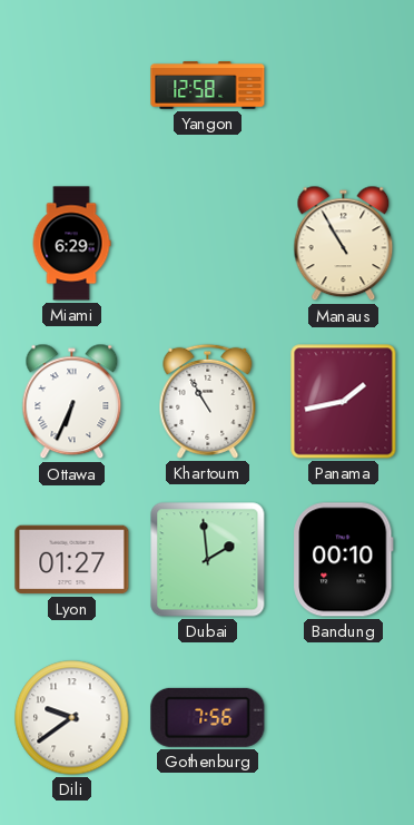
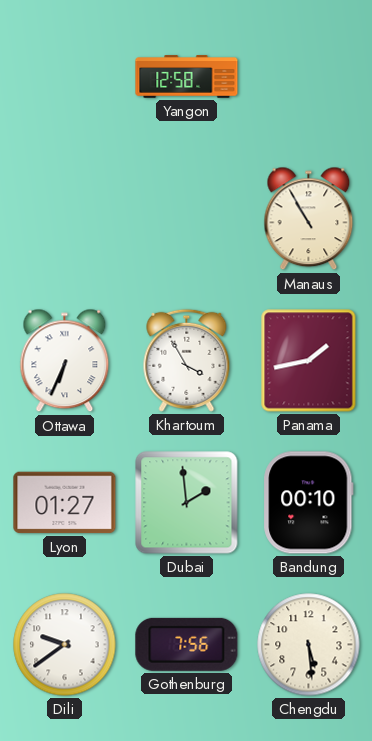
Miami: 6:29 -> none (71, 244)
Khartoum: 10:55 -> 3:55 (187, 360)
Chengdu: none -> 5:29 (309, 645)
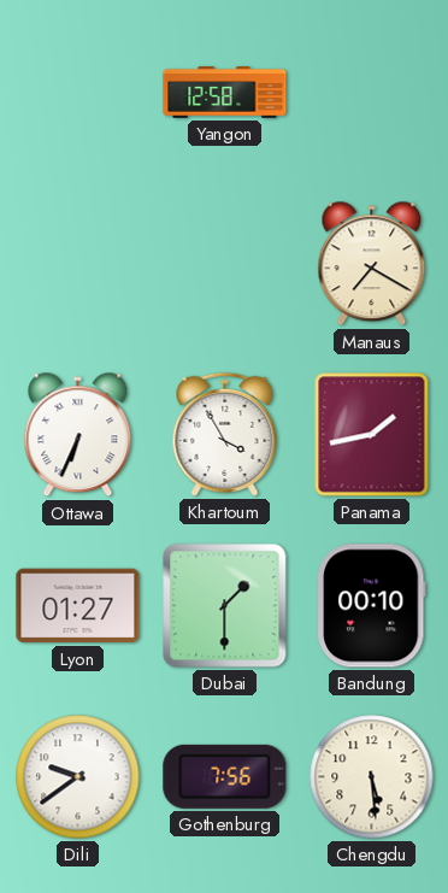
Manaus: 10:55 -> 7:20 (372, 264)
Dubai: 1:59 -> 1:30 (225, 606)
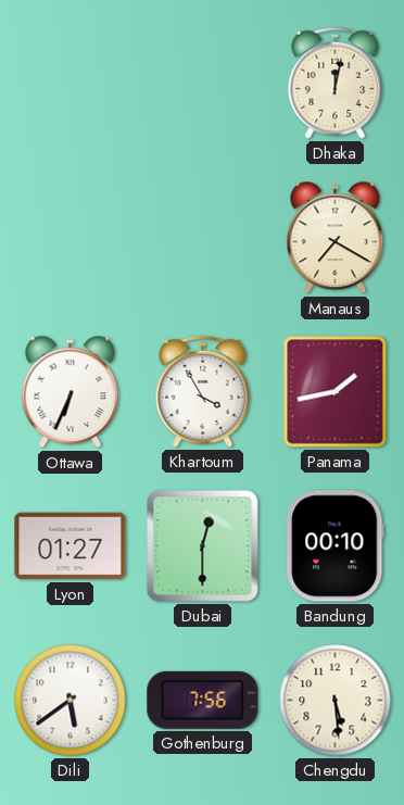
Yangon: 12:58 -> none (225, 93)
Dhaka: none -> 12:02 (336, 83)
Dubai: 1:30 -> 12:30 (203, 546)
Dili: 9:39 -> 5:39 (71, 701)
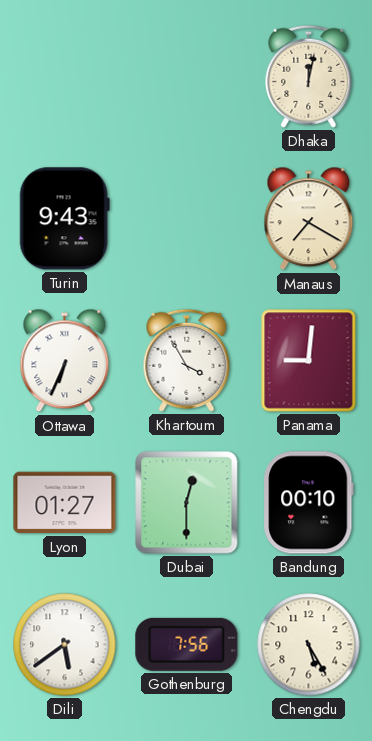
Turin: none -> 9:43 (64, 219)
Panama: 1:43 -> 9:01 (309, 361)
Chengdu: 5:29 -> 5:25 (309, 645)
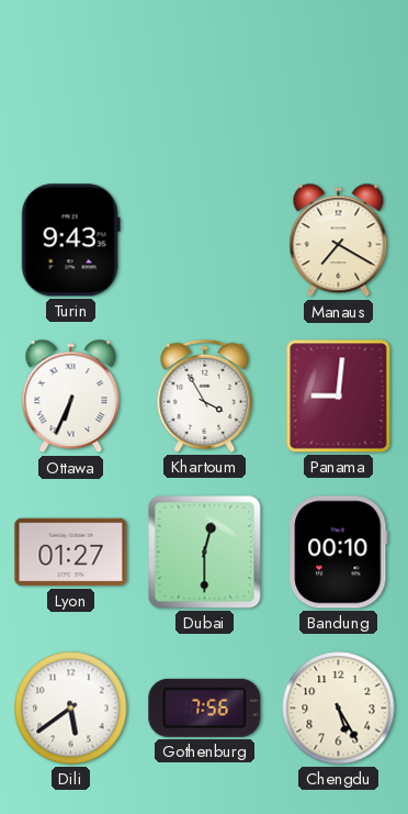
Dhaka: 12:02 -> none (309, 76)
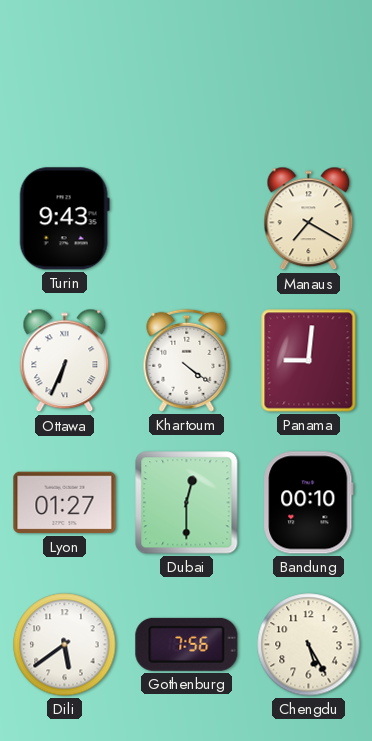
Khartoum: 3:55 -> 4:21 (187, 360)
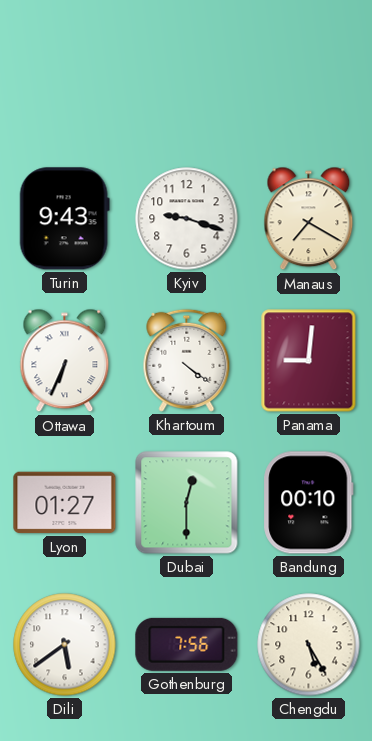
Kyiv: none -> 9:18 (187, 219)
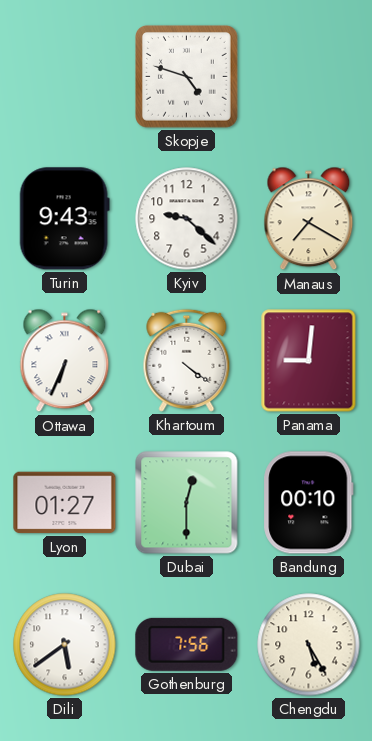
Skopje: none -> 4:48 (187, 77)
Kyiv: 9:18 -> 9:22 (187, 219)
